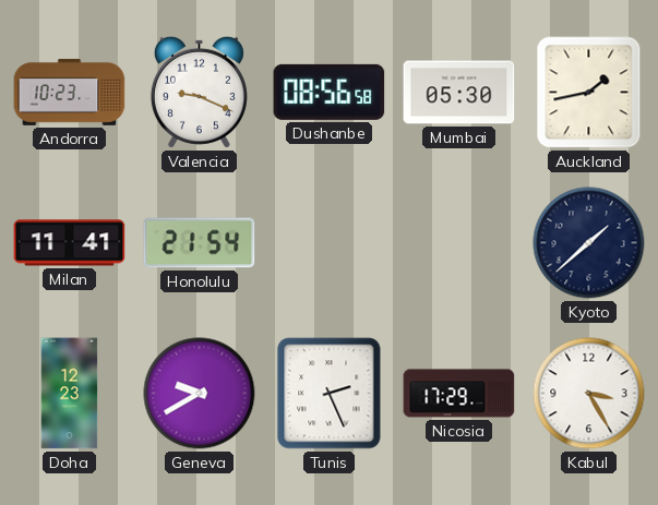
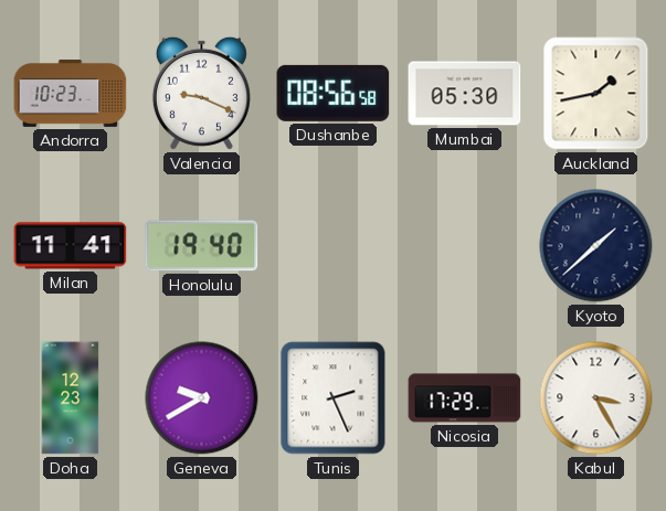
Honolulu: 21:54 -> 19:40 (202, 246)
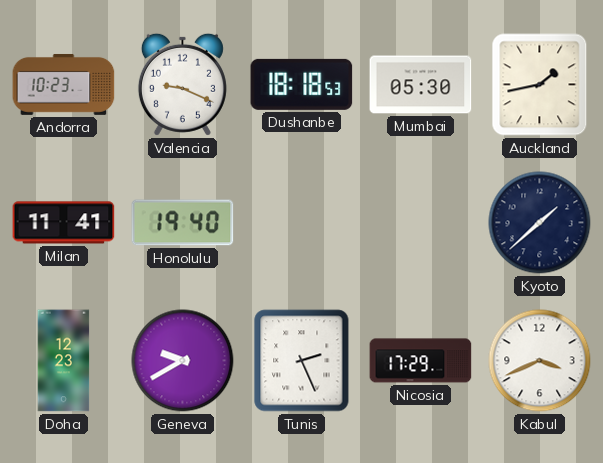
Dushanbe: 08:56 -> 18:18 (302, 84)
Kabul: 3:25 -> 3:41 (540, 361)
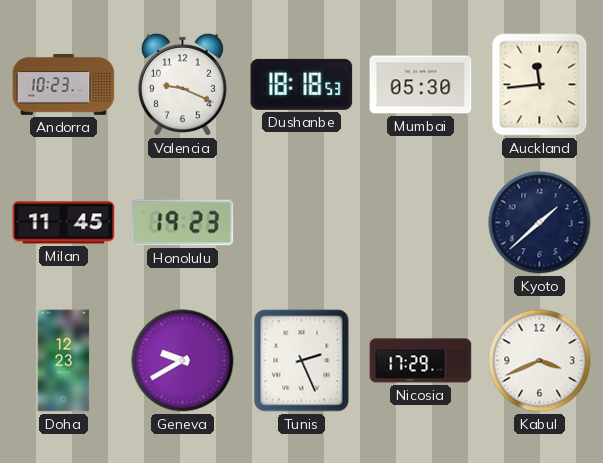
Auckland: 1:43 -> 11:44 (540, 85)
Milan: 11:41 -> 11:45 (64, 223)
Honolulu: 19:40 -> 19:23 (183, 223)
